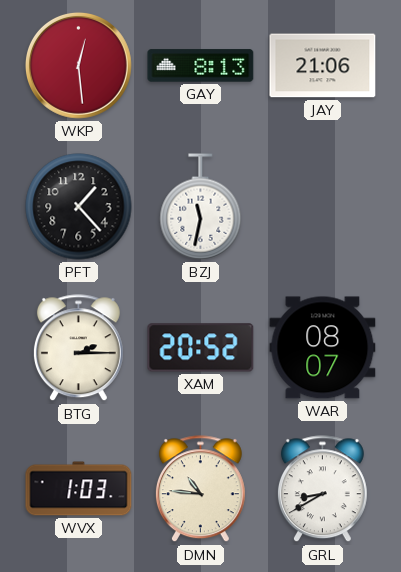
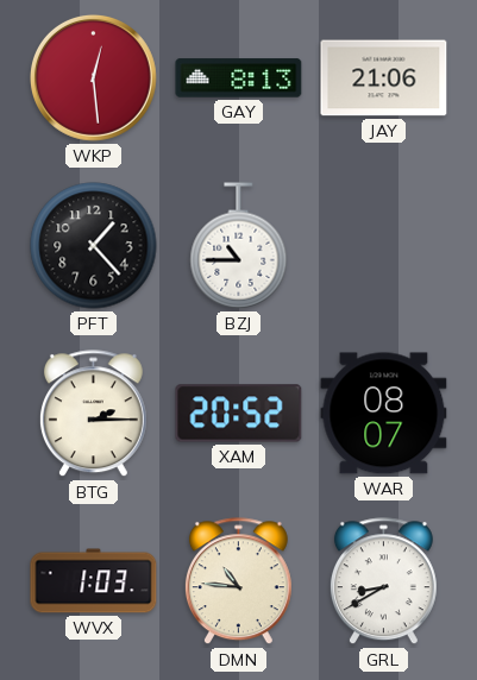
BZJ: 11:32 -> 10:45 (239, 246)
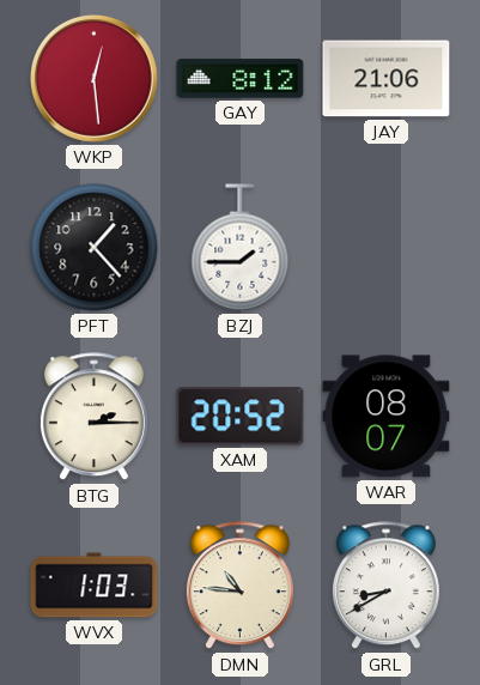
GAY: 8:13 -> 8:12 (241, 79)
BZJ: 10:45 -> 1:45 (241, 248)
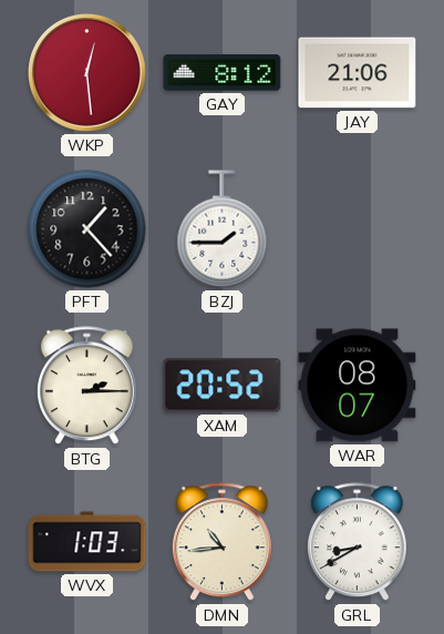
DMN: 10:46 -> 10:44 (221, 542)
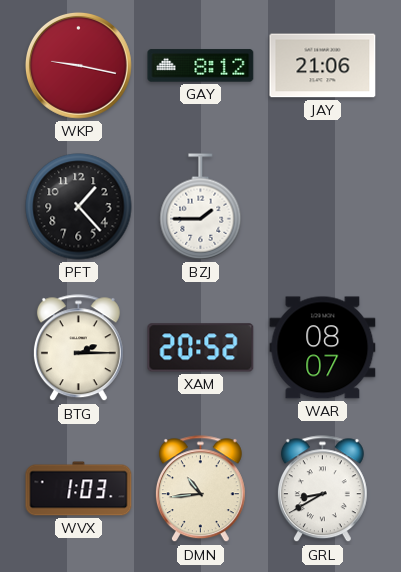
WKP: 12:29 -> 9:17 (78, 65)
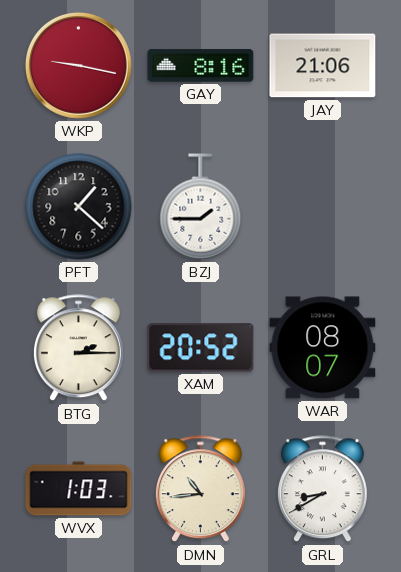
GAY: 8:12 -> 8:16 (201, 66)
PFT: 1:23 -> 1:22 (79, 207)
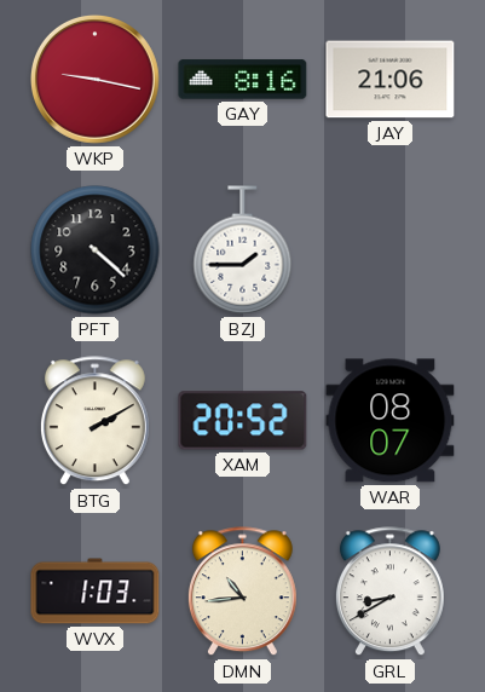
PFT: 1:22 -> 4:22 (96, 250)
BTG: 2:15 -> 2:10 (94, 421)
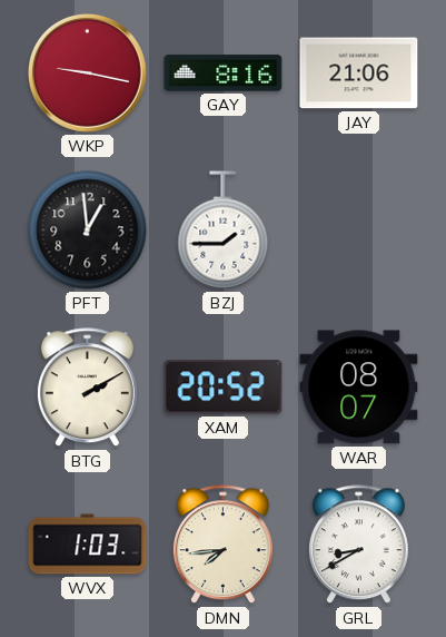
PFT: 4:22 -> 12:59 (88, 231)
DMN: 10:44 -> 7:44 (222, 545)
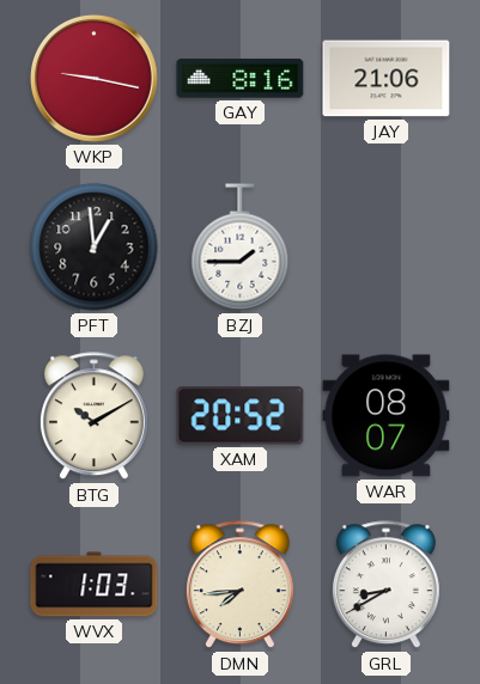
BTG: 2:10 -> 10:10 (93, 416)
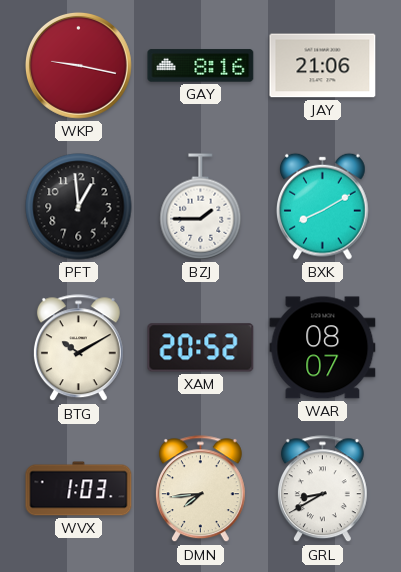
BXK: none -> 8:10 (323, 206)
